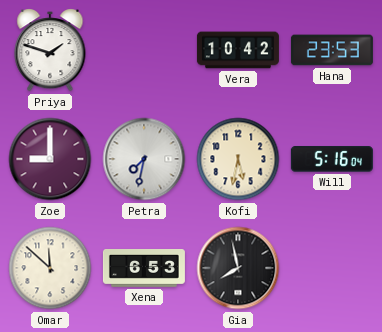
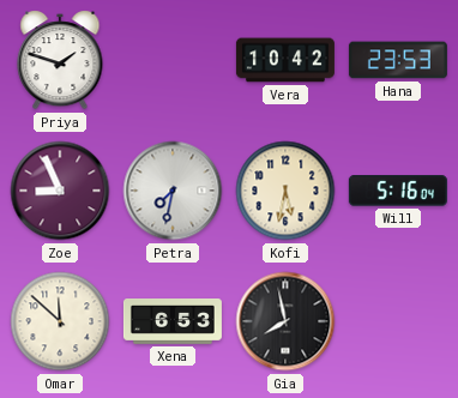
Zoe: 9:00 -> 8:56 (60, 191)
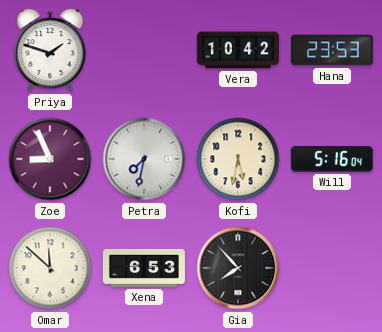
Gia: 7:58 -> 7:53 (238, 268)
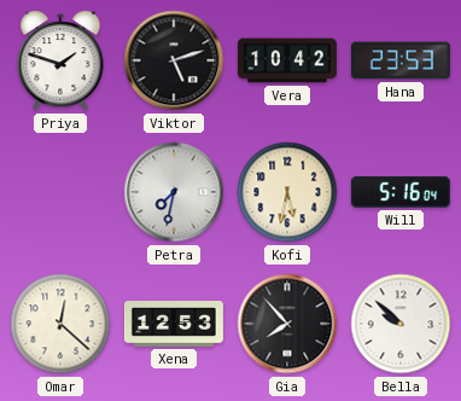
Viktor: none -> 5:12 (174, 60)
Zoe: 8:56 -> none (50, 159)
Omar: 11:52 -> 12:22 (60, 324)
Xena: 6:53 -> 12:53 (174, 325)
Bella: none -> 9:52 (401, 324)
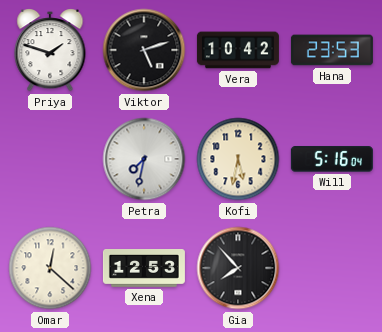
Bella: 9:52 -> none (401, 324)
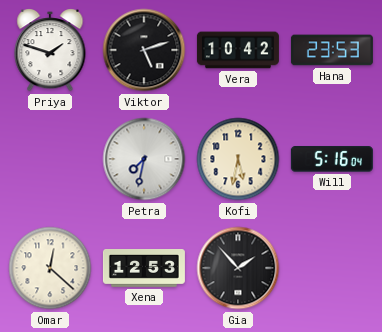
Gia: 7:53 -> 1:53 (238, 268)
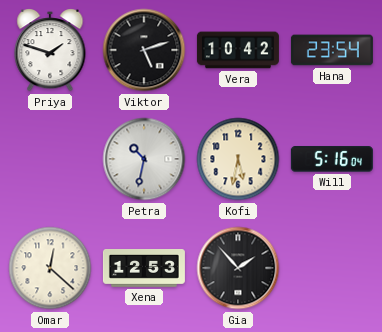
Hana: 23:53 -> 23:54 (332, 50)
Petra: 7:32 -> 10:32 (144, 159)
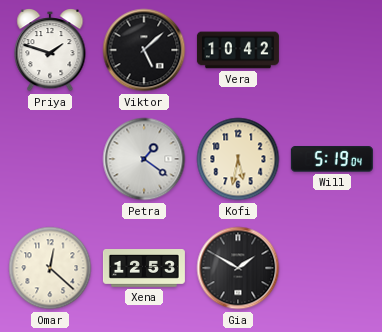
Viktor: 5:12 -> 5:08 (144, 50)
Hana: 23:54 -> none (332, 50)
Petra: 10:32 -> 1:21 (144, 159)
Will: 5:16 -> 5:19 (332, 159)
Gia: 1:53 -> 1:50 (238, 268)
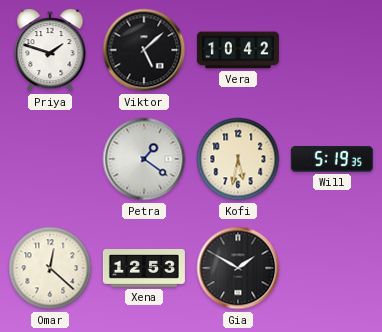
Will: 5:19:04 -> 5:19:35 (332, 159)
